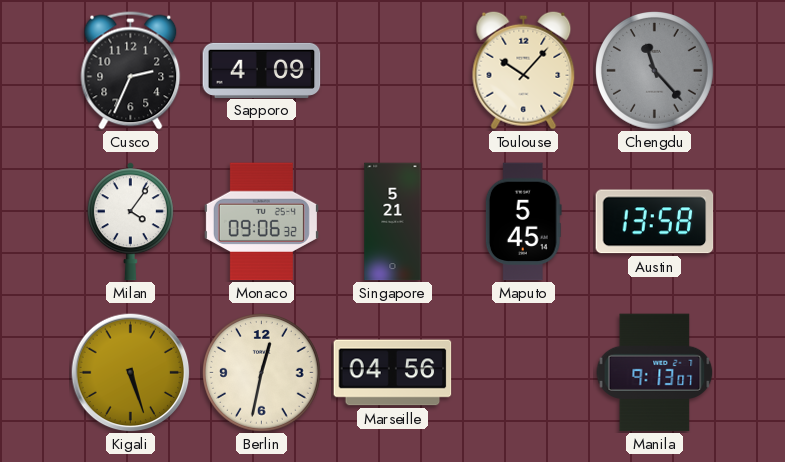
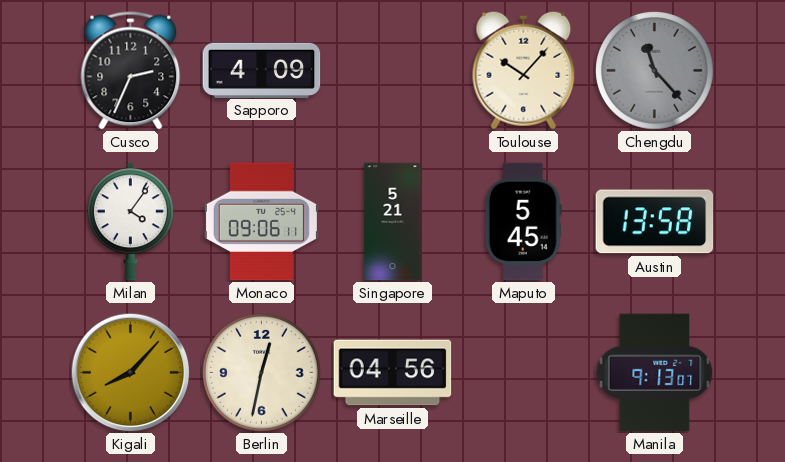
Monaco: 09:06:32 -> 09:06:11 (261, 222)
Kigali: 5:27 -> 8:07 (130, 372)
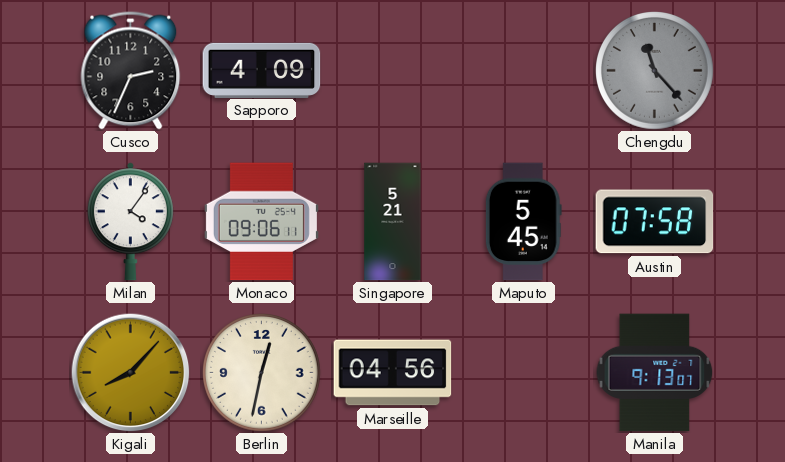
Toulouse: 10:07 -> none (524, 70)
Austin: 13:58 -> 07:58 (655, 222)
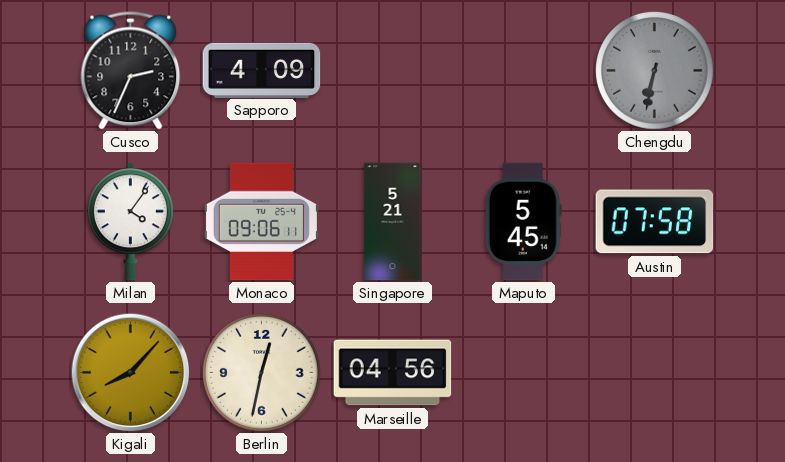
Chengdu: 11:23 -> 6:32 (655, 71)
Manila: 9:13 -> none (655, 373)
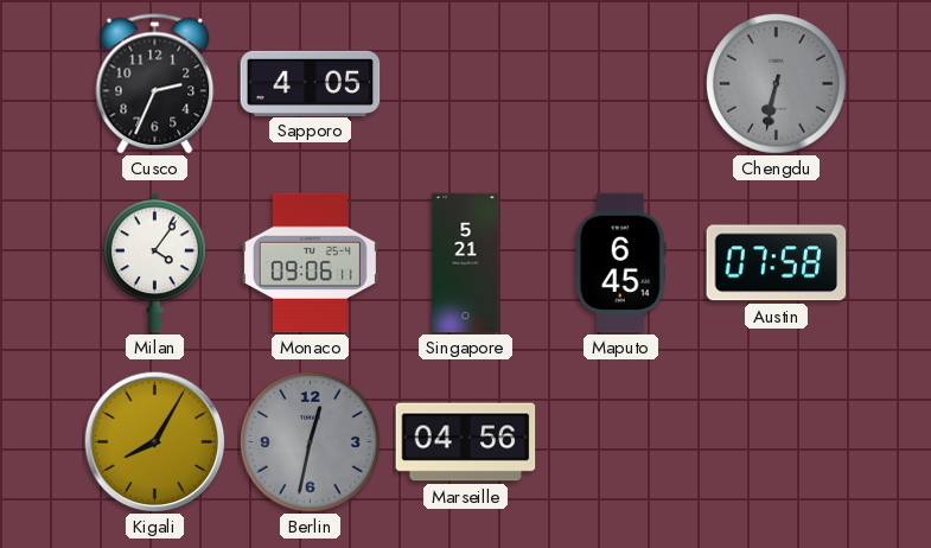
Sapporo: 4:09 -> 4:05 (311, 83)
Maputo: 5:45 -> 6:45 (620, 263)
Kigali: 8:07 -> 8:05 (154, 441)
Berlin dial: cream -> grey (311, 442)
